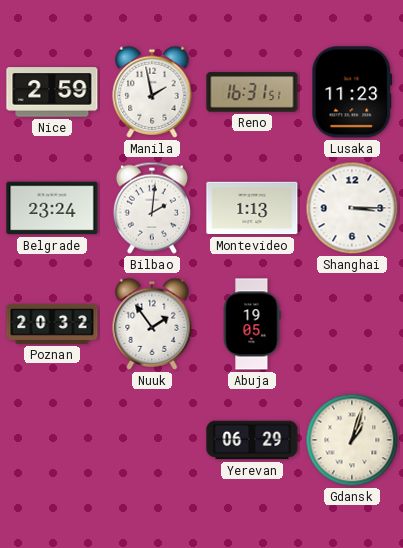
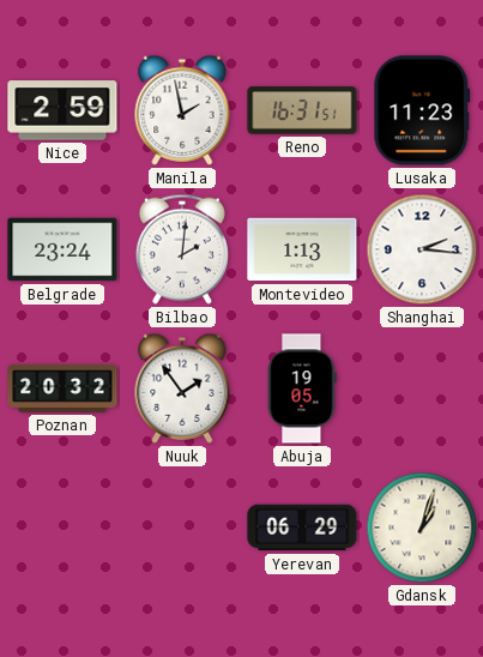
Shanghai: 3:15 -> 2:16 (422, 249)
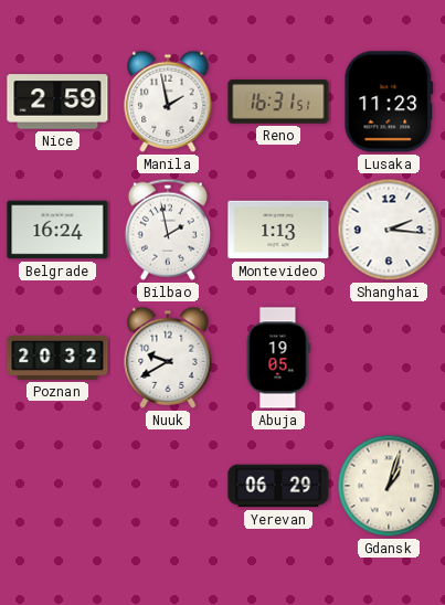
Belgrade: 23:24 -> 16:24 (57, 230)
Bilbao: 2:01 -> 1:58 (168, 230)
Nuuk: 1:54 -> 9:40 (168, 358)
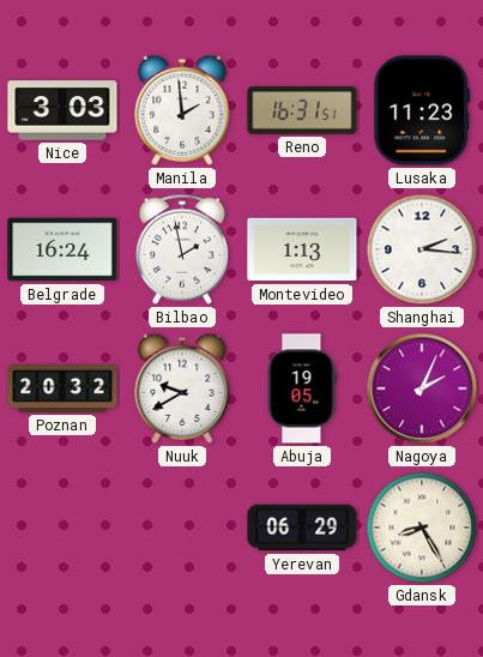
Nice: 2:59 -> 3:03 (62, 110)
Manila: 1:58 -> 1:59 (182, 110)
Nagoya: none -> 2:04 (422, 388)
Gdansk: 1:03 -> 8:25 (422, 528)
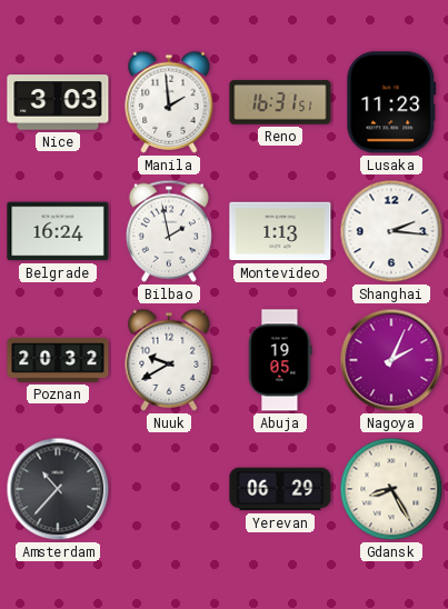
Amsterdam: none -> 10:37 (58, 489)
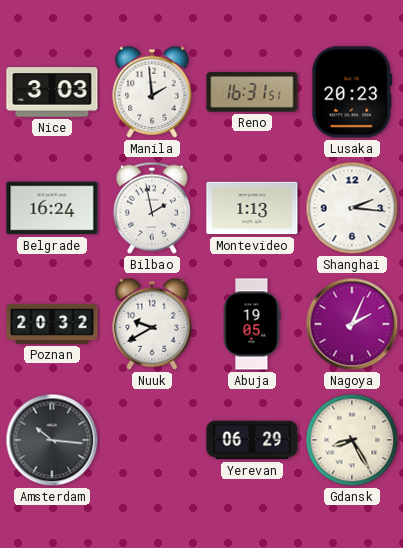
Lusaka: 11:23 -> 20:23 (352, 92)
Amsterdam: 10:37 -> 10:16 (52, 440)
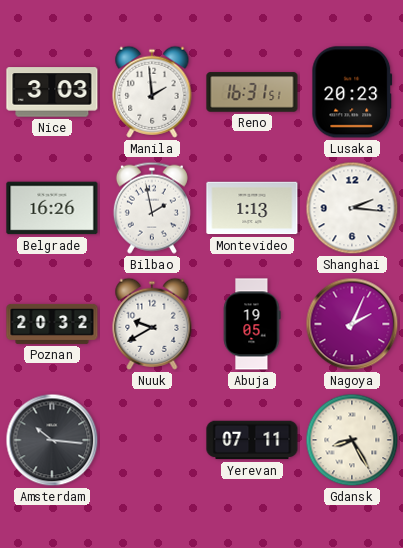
Belgrade: 16:24 -> 16:26 (52, 208)
Yerevan: 06:29 -> 07:11 (252, 440)
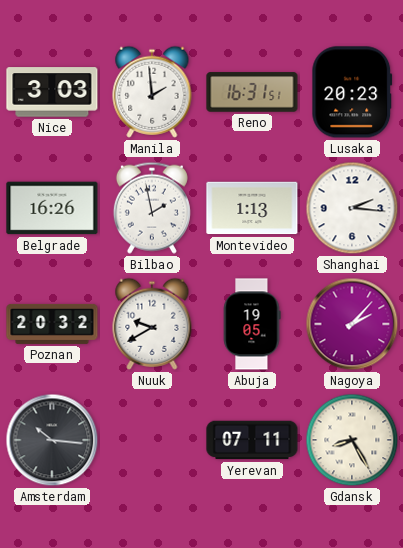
Nagoya: 2:04 -> 2:07 (352, 324)
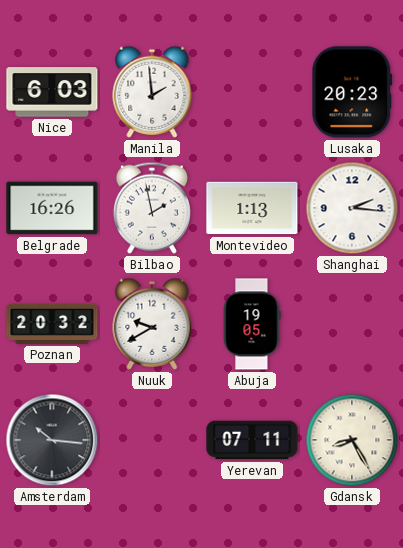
Nice: 3:03 -> 6:03 (52, 92)
Reno: 16:31 -> none (252, 92)
Nagoya: 2:07 -> none (352, 324)
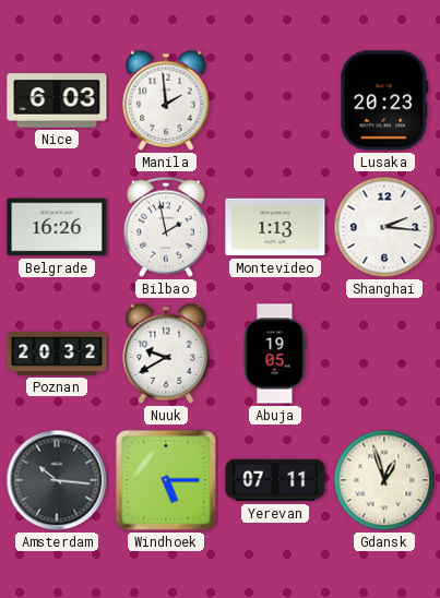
Windhoek: none -> 5:15 (166, 480)
Gdansk: 8:25 -> 12:57 (384, 480)
